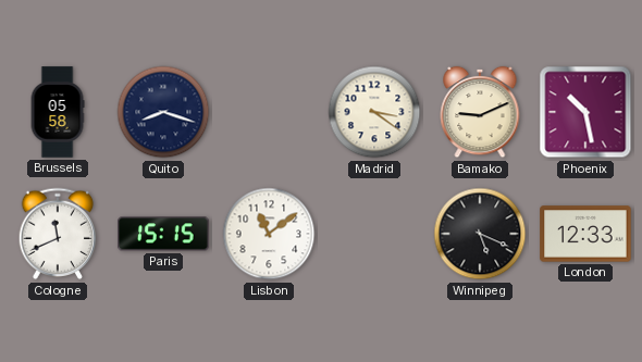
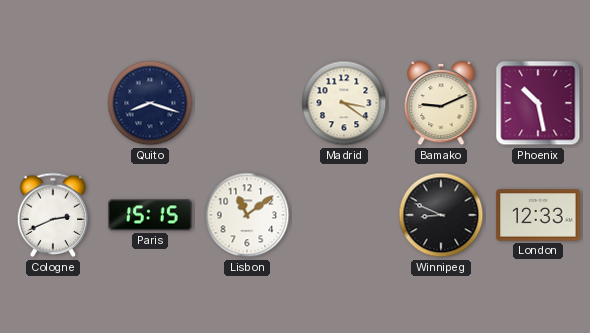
Brussels: 05:58 -> none (58, 112)
Cologne: 11:41 -> 2:41 (53, 215)
Winnipeg: 5:19 -> 8:49 (441, 215)
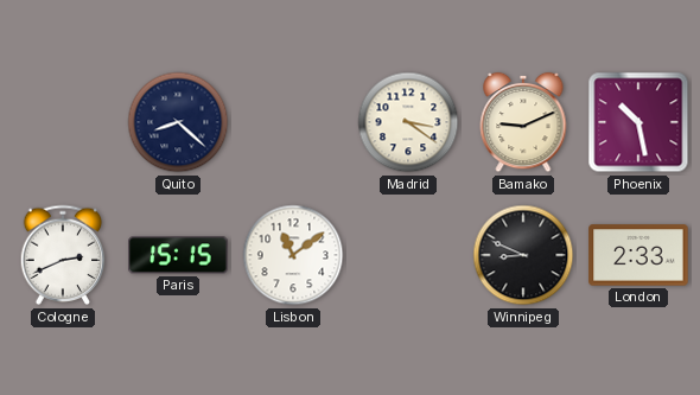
Quito: 8:18 -> 8:22 (178, 122)
London: 12:33 -> 2:33 (638, 255)
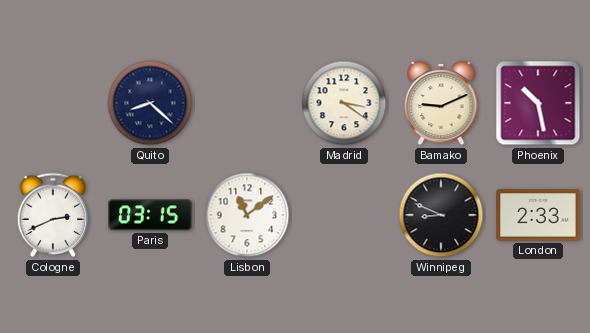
Paris: 15:15 -> 03:15 (150, 215)
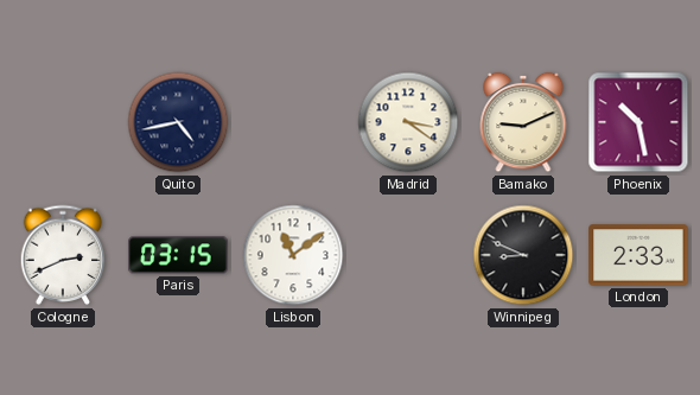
Quito: 8:22 -> 4:43 (178, 122)
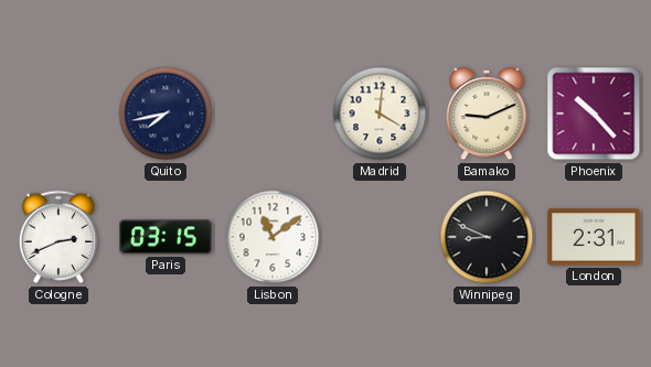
Quito: 4:43 -> 7:43 (166, 114)
Madrid: 3:21 -> 4:01 (380, 114)
Phoenix: 10:28 -> 10:23 (594, 114)
London: 2:33 -> 2:31 (594, 237)
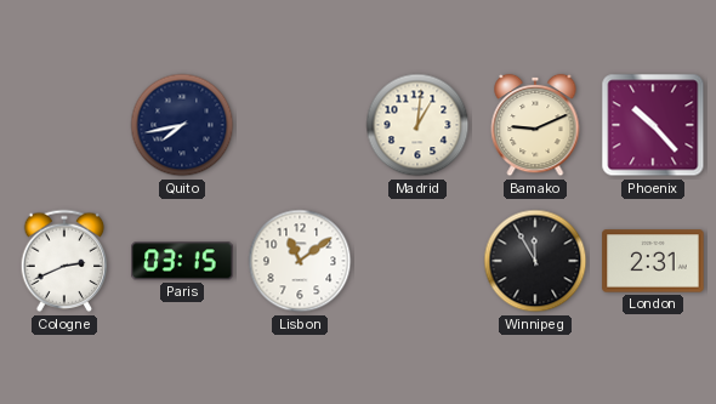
Madrid: 4:01 -> 1:01 (417, 125)
Winnipeg: 8:49 -> 11:55 (535, 261)
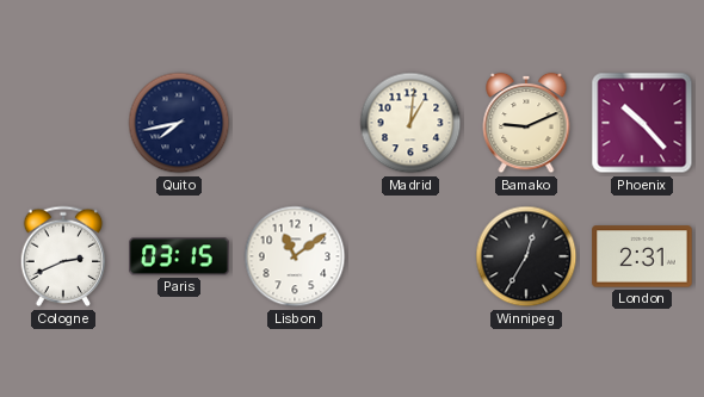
Winnipeg: 11:55 -> 12:35 (526, 256)
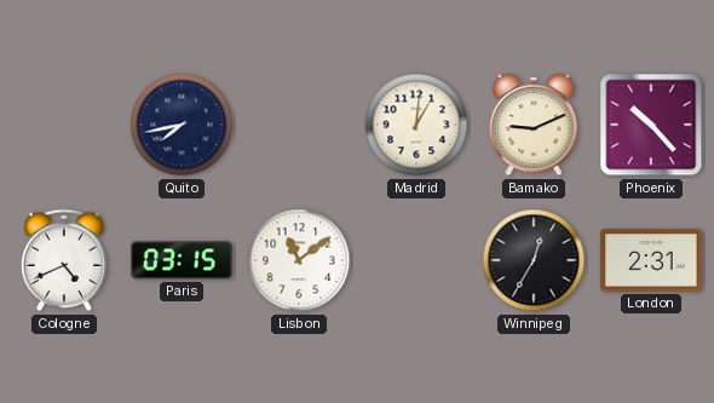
Cologne: 2:41 -> 4:41 (64, 260)
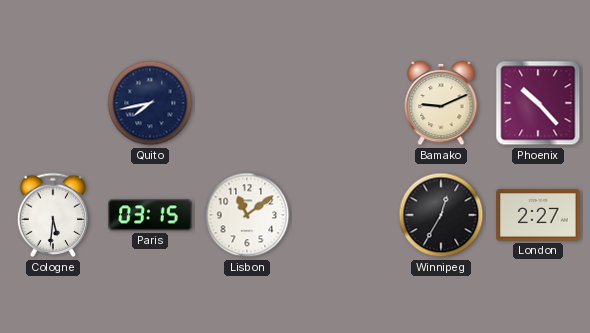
Madrid: 1:01 -> none (416, 125)
Cologne: 4:41 -> 5:31 (53, 215)
London: 2:31 -> 2:27 (538, 215)
